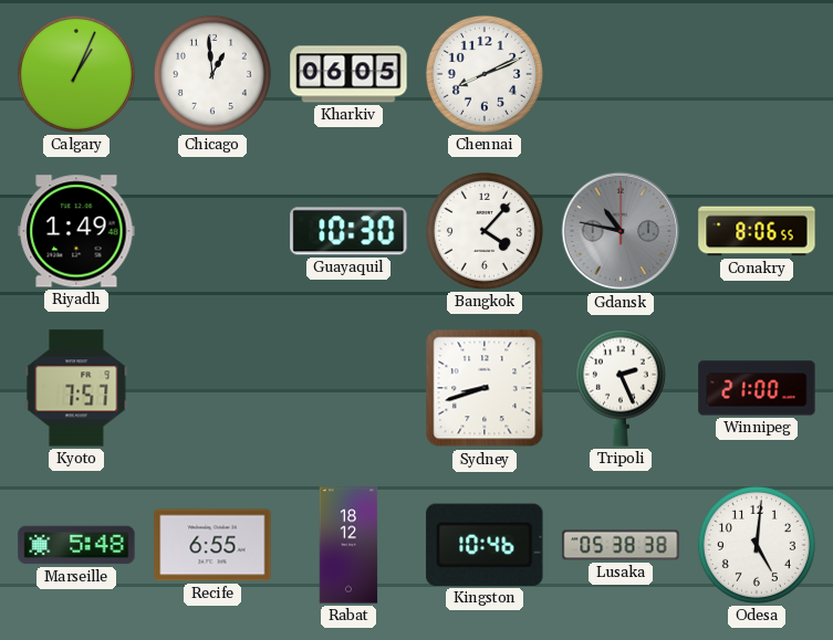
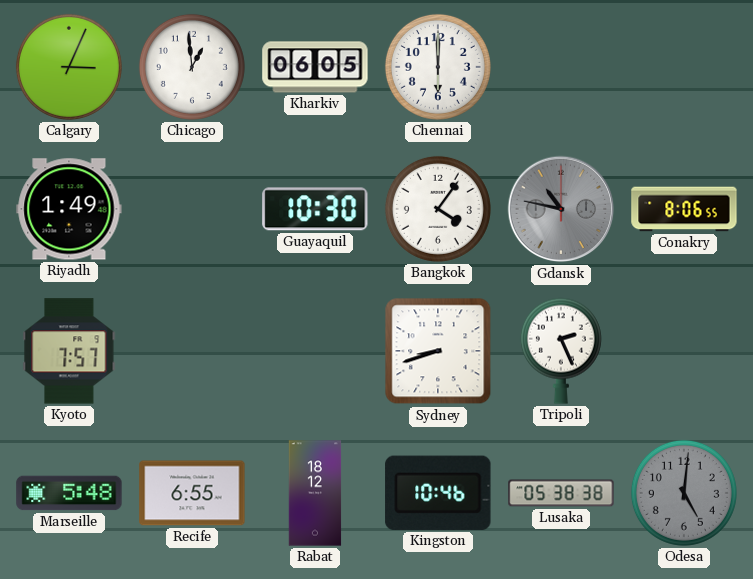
Calgary: 1:04 -> 3:04 (69, 67)
Chennai: 8:11 -> 6:00 (438, 67)
Bangkok: 4:07 -> 4:06 (438, 209)
Winnipeg: 21:00 -> none (757, 388)
Odesa dial: white -> grey (684, 493)
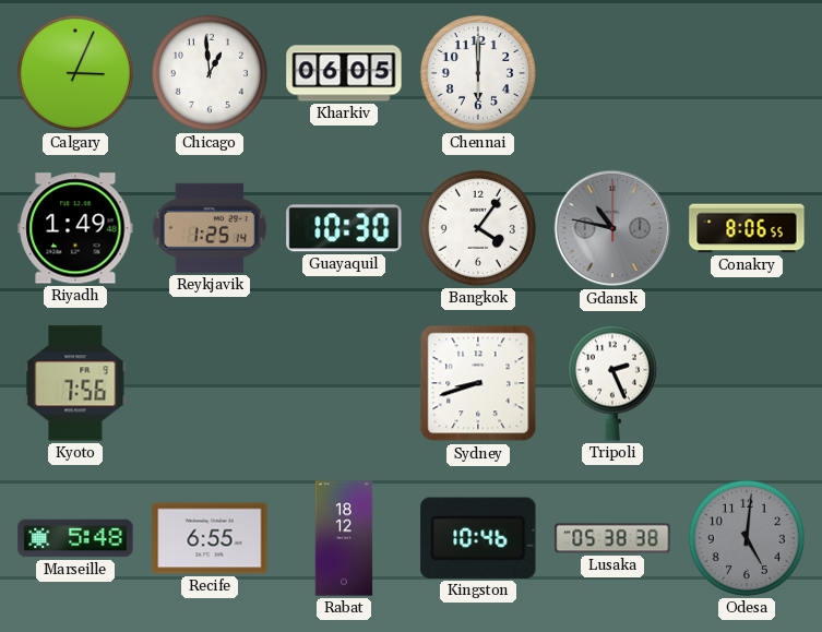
Reykjavik: none -> 1:25 (210, 228)
Kyoto: 7:57 -> 7:56 (75, 383)
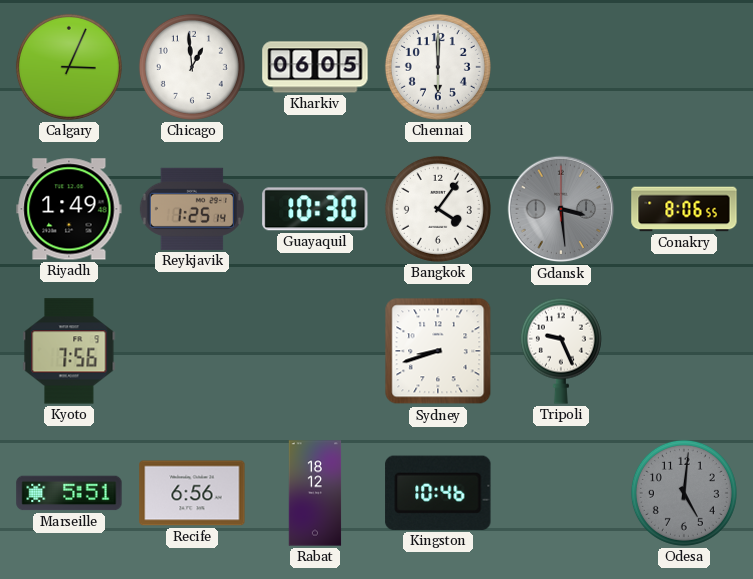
Gdansk: 10:47 -> 3:29 (561, 209)
Tripoli: 2:26 -> 9:26 (561, 351)
Marseille: 5:48 -> 5:51 (69, 493)
Recife: 6:55 -> 6:56 (192, 493)
Lusaka: 05:38 -> none (612, 538)
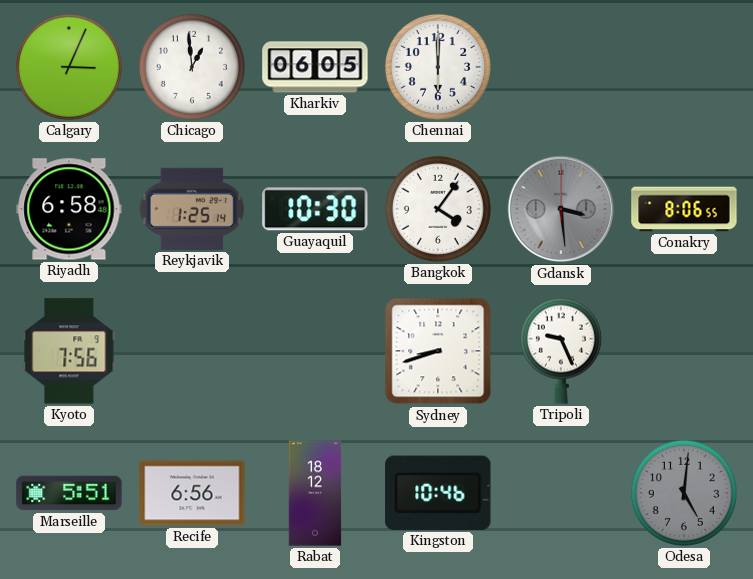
Riyadh: 1:49 -> 6:58 (69, 209)
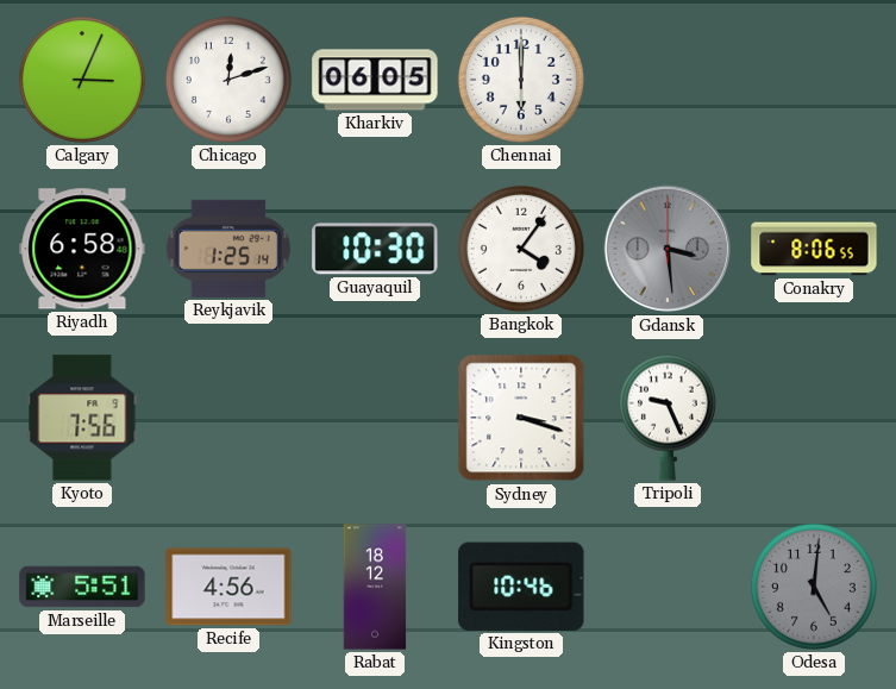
Chicago: 12:59 -> 12:12 (228, 80)
Sydney: 8:42 -> 3:18 (521, 418)
Recife: 6:56 -> 4:56 (228, 587)
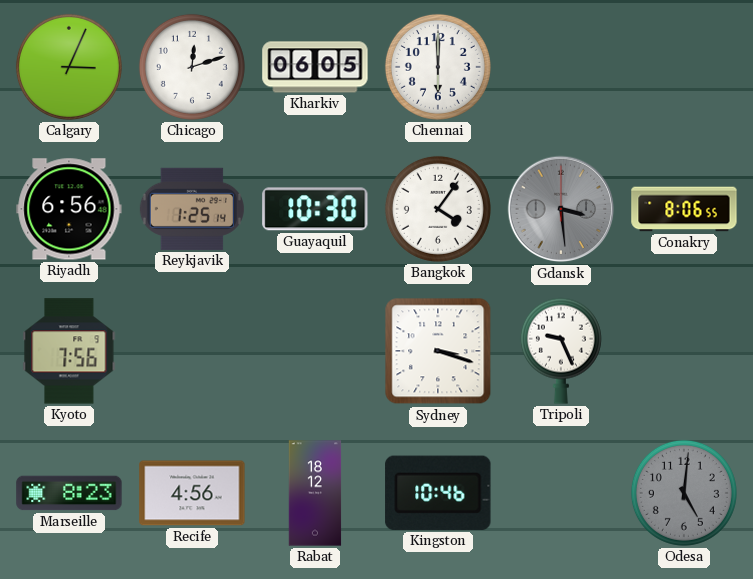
Riyadh: 6:58 -> 6:56 (69, 209)
Marseille: 5:51 -> 8:23 (69, 493)
